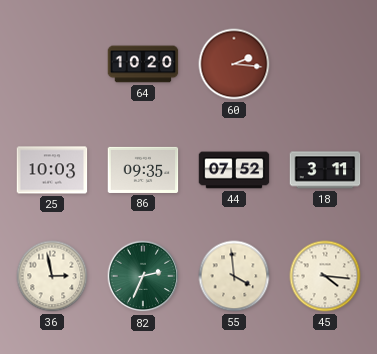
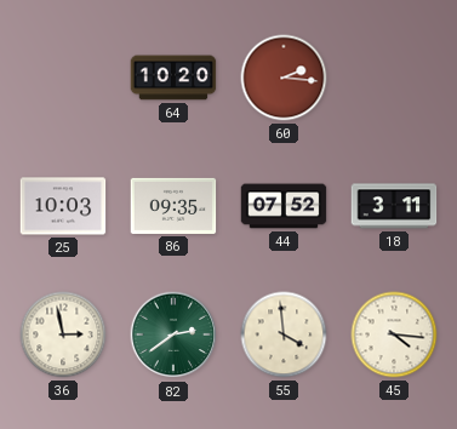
82: 2:34 -> 2:39 (173, 334)
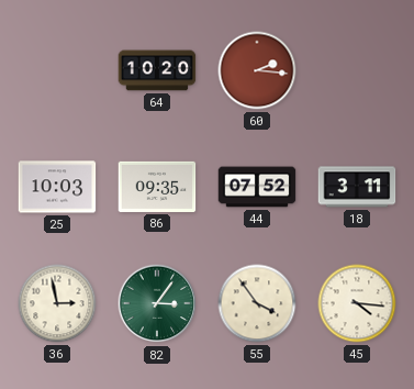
82: 2:39 -> 3:06 (157, 303)
55: 3:59 -> 3:54 (257, 303)
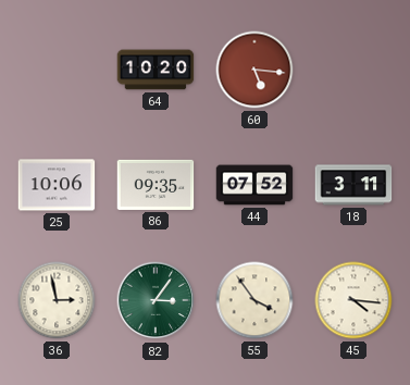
60: 2:16 -> 5:16 (254, 70)
25: 10:03 -> 10:06 (57, 185)
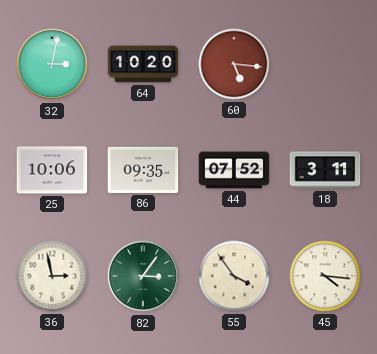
32: none -> 3:02 (52, 64)
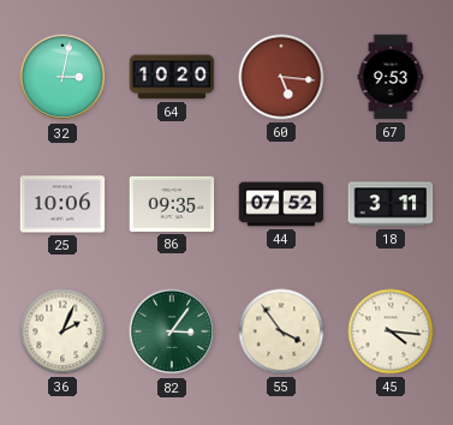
67: none -> 9:53 (391, 77)
36: 2:58 -> 2:04 (62, 331)
